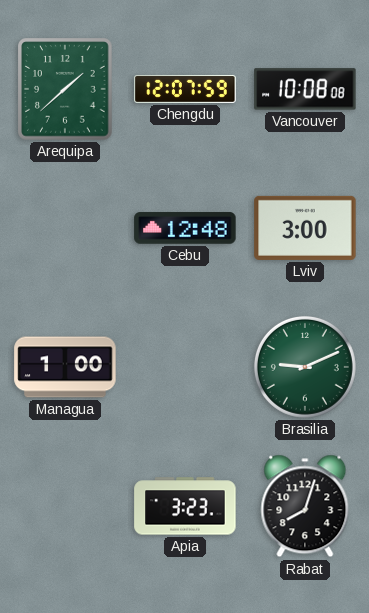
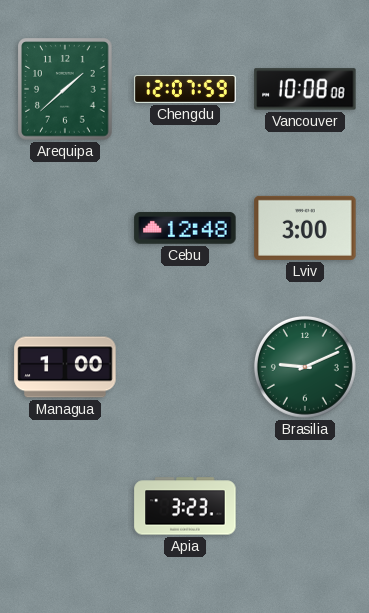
Rabat: 8:03 -> none (305, 506)
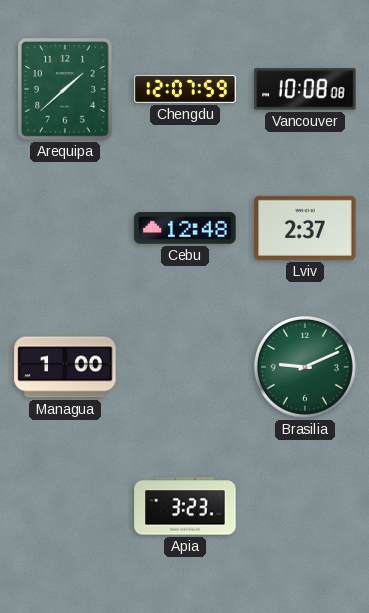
Lviv: 3:00 -> 2:37 (305, 228)
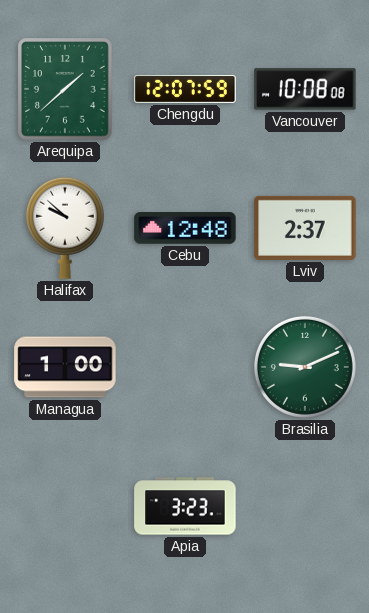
Halifax: none -> 9:52 (65, 228)
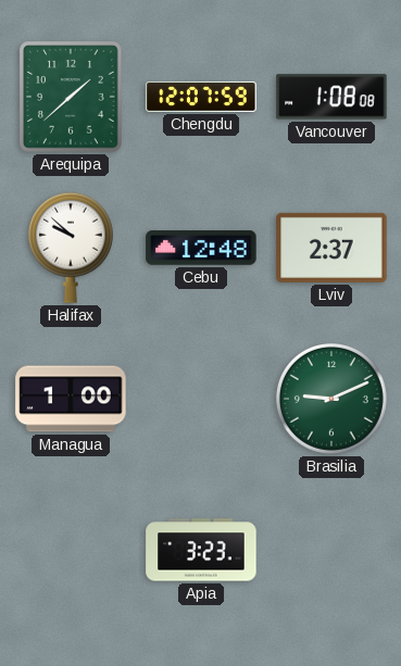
Vancouver: 10:08 -> 1:08 (331, 97)
